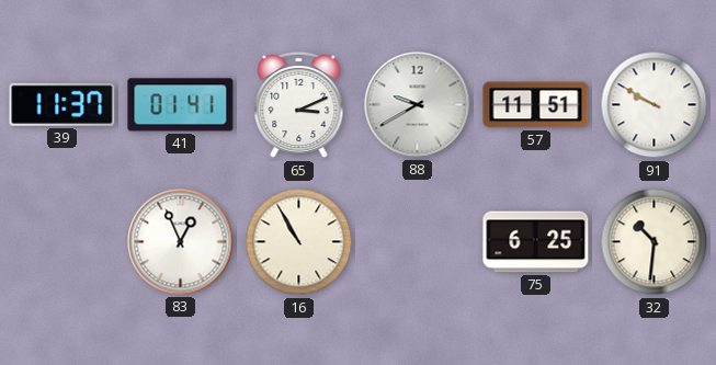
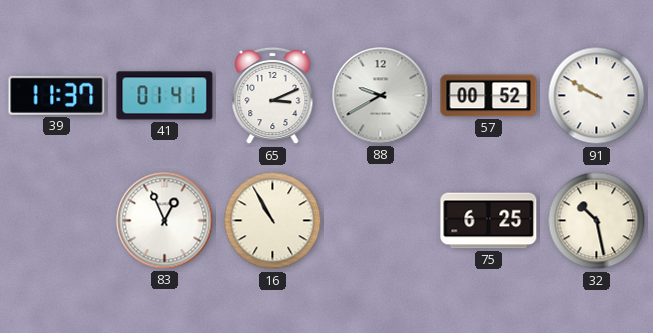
57: 11:51 -> 00:52 (489, 96)
32: 10:31 -> 10:28 (597, 221)
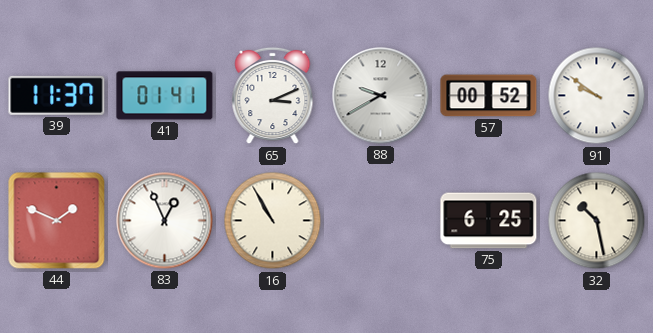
91: 9:50 -> 9:51 (597, 96)
44: none -> 1:49 (57, 221)
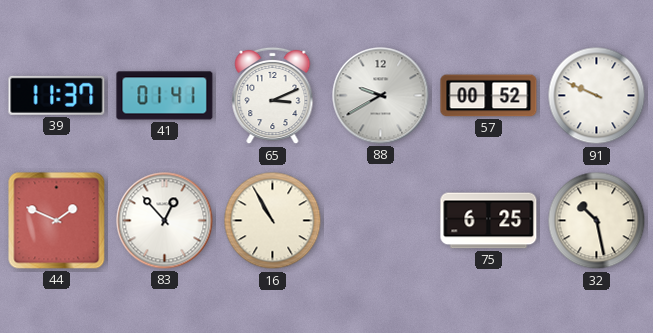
91: 9:51 -> 9:49 (597, 96)
83: 12:56 -> 12:53 (165, 221)
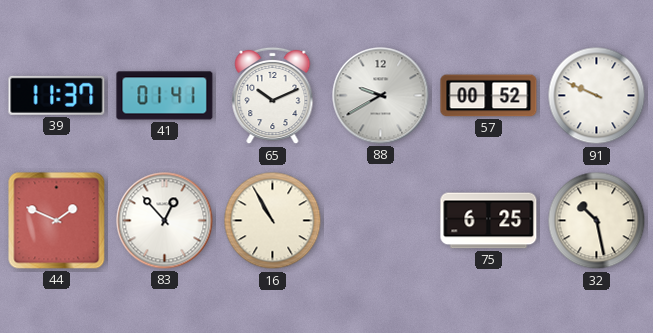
65: 3:11 -> 10:11 (273, 96)
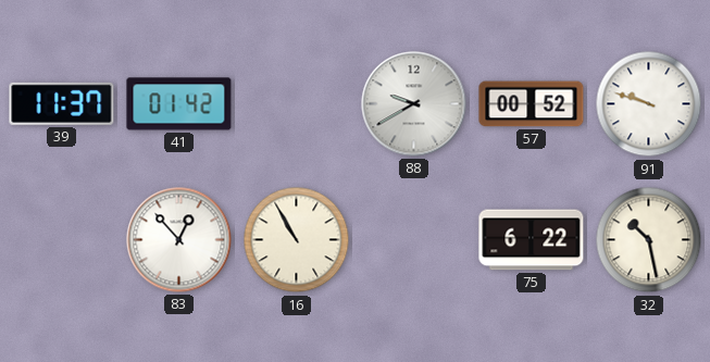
41: 01:41 -> 01:42 (179, 104)
65: 10:11 -> none (273, 96)
91: 9:49 -> 9:48 (649, 104)
44: 1:49 -> none (57, 221)
75: 6:25 -> 6:22 (532, 240)
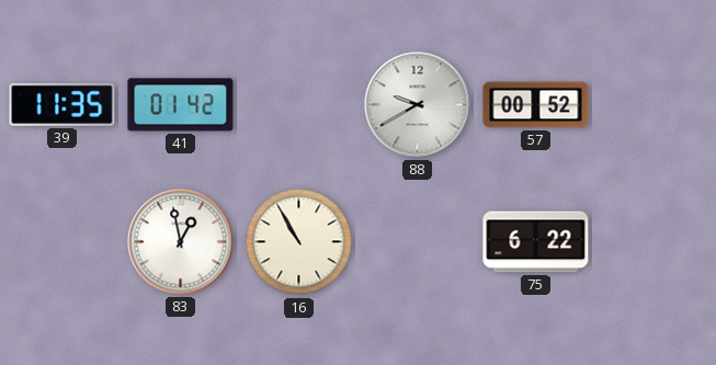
39: 11:37 -> 11:35 (62, 104)
91: 9:48 -> none (649, 104)
83: 12:53 -> 12:58 (181, 242)
32: 10:28 -> none (649, 240)
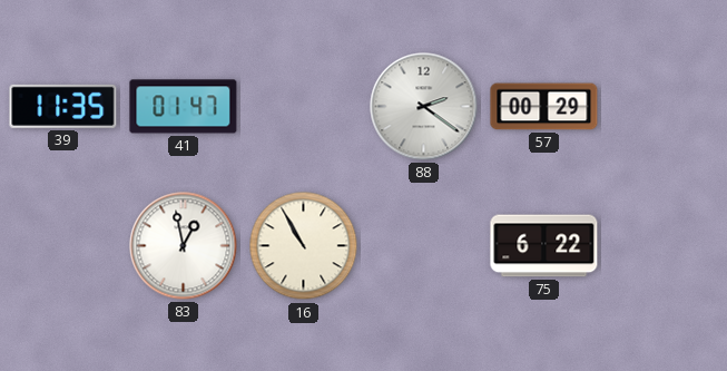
41: 01:42 -> 01:47 (184, 107)
88: 9:40 -> 2:21 (424, 107)
57: 00:52 -> 00:29 (544, 107)
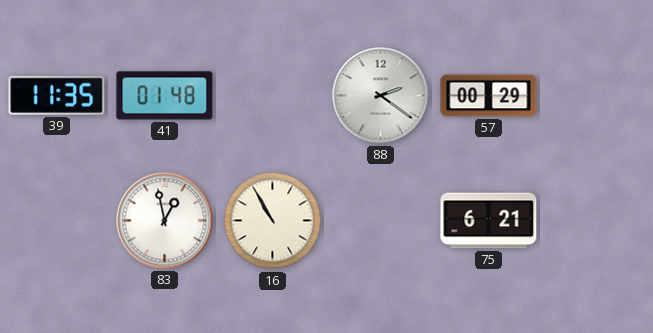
41: 01:47 -> 01:48 (165, 96)
75: 6:22 -> 6:21 (489, 221)
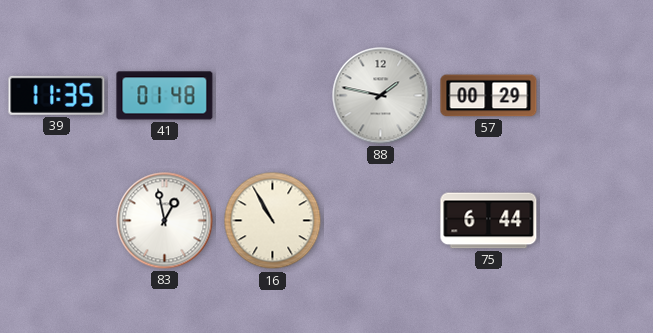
88: 2:21 -> 1:47 (381, 96)
75: 6:21 -> 6:44 (489, 221)
